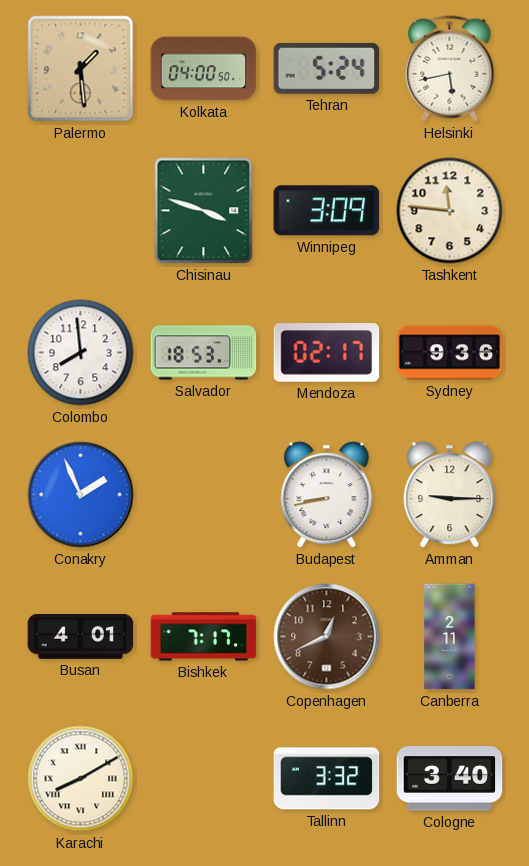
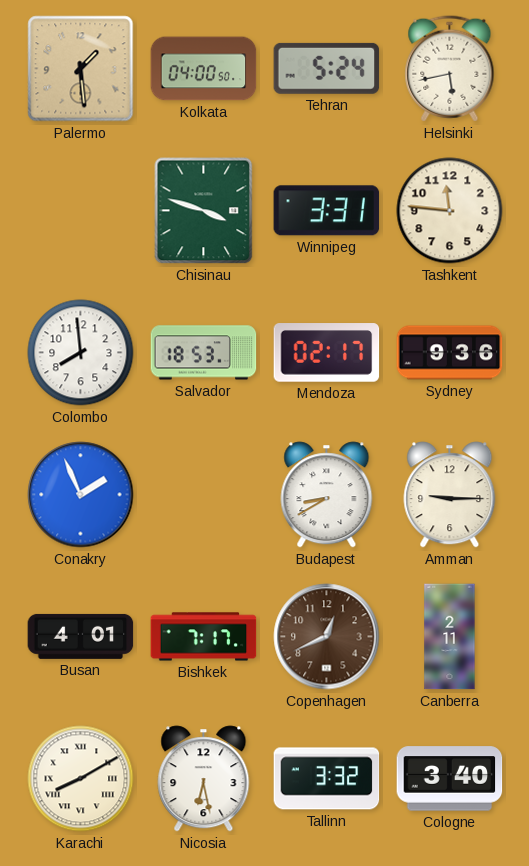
Winnipeg: 3:09 -> 3:31 (327, 211)
Budapest: 8:43 -> 8:40 (327, 495)
Nicosia: none -> 6:28 (204, 779)
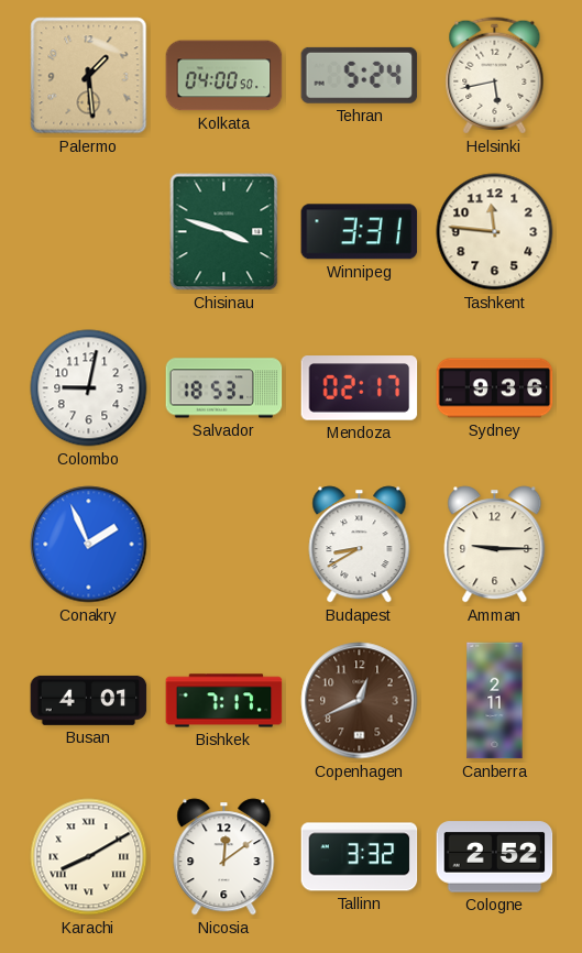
Colombo: 7:59 -> 9:02 (89, 388)
Nicosia: 6:28 -> 12:09 (224, 857)
Cologne: 3:40 -> 2:52 (495, 857)
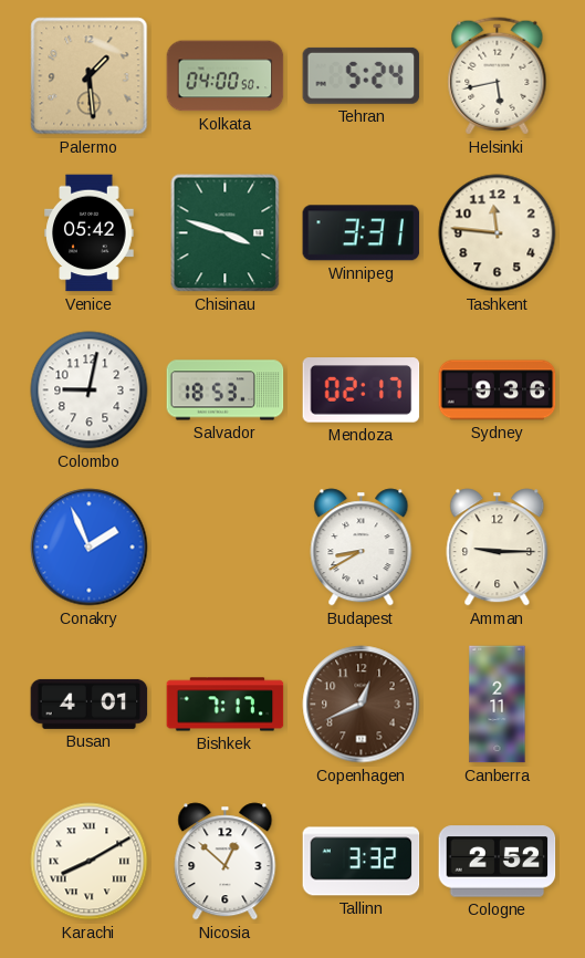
Venice: none -> 05:42 (90, 233)
Nicosia: 12:09 -> 12:52 (226, 862)
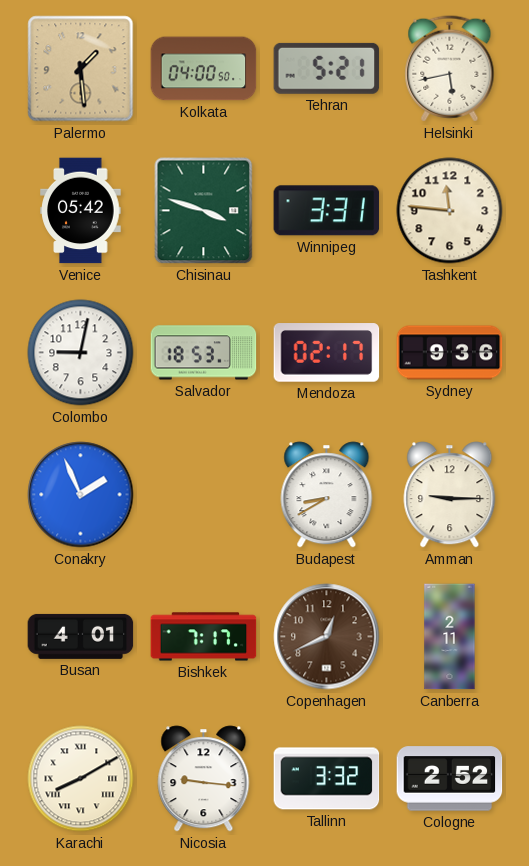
Tehran: 5:24 -> 5:21 (327, 68)
Nicosia: 12:52 -> 9:16 (204, 779)
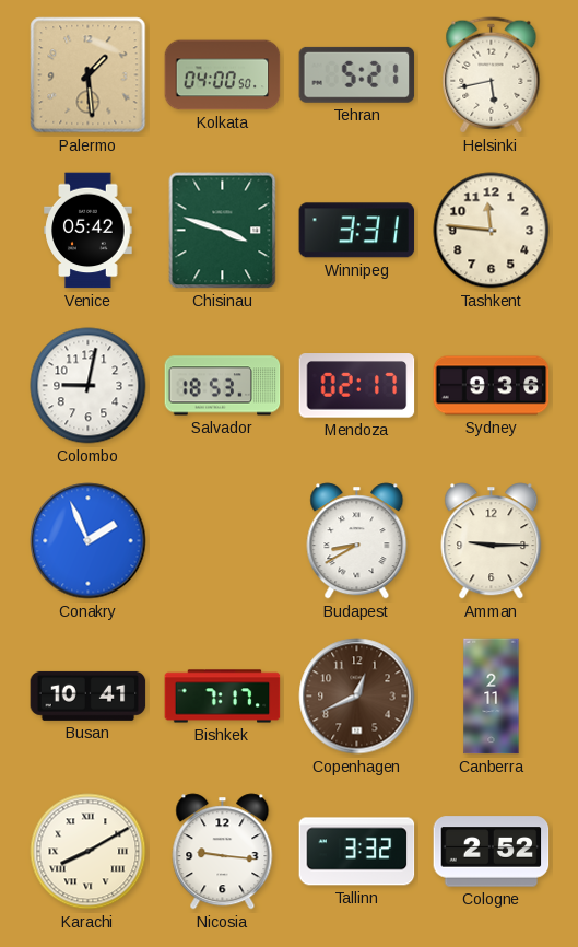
Busan: 4:01 -> 10:41 (89, 695)
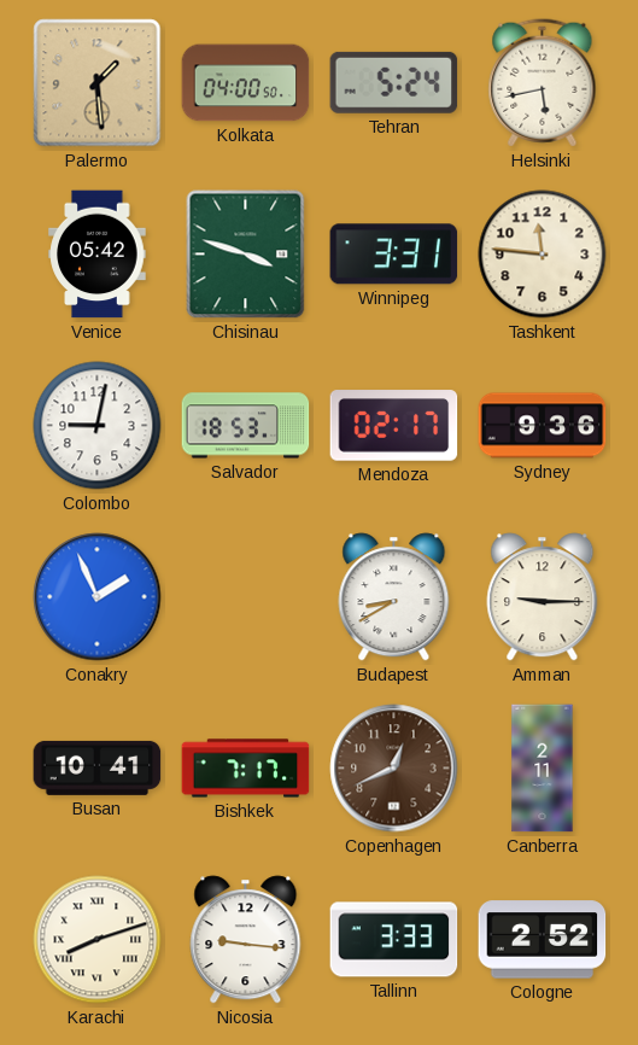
Tehran: 5:21 -> 5:24 (394, 82)
Karachi: 8:10 -> 8:12 (98, 940)
Tallinn: 3:32 -> 3:33 (394, 940)
